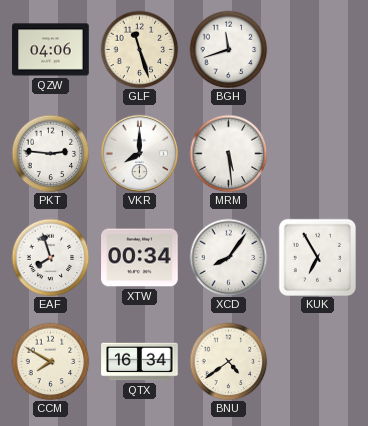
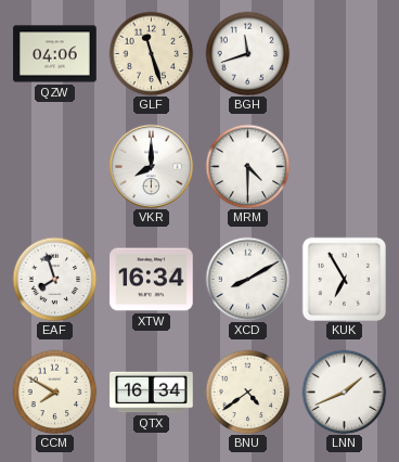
PKT: 2:46 -> none (50, 153)
MRM: 5:29 -> 4:30 (247, 166)
XTW: 00:34 -> 16:34 (152, 280)
XCD: 8:06 -> 8:10 (247, 279)
LNN: none -> 1:41 (344, 392)
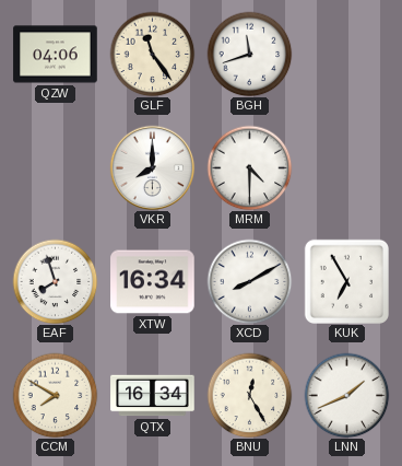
GLF: 11:27 -> 11:24 (152, 54)
BNU: 4:39 -> 12:25 (249, 395)
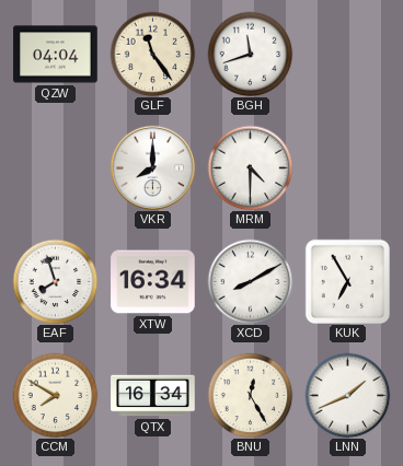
QZW: 04:06 -> 04:04 (56, 55)
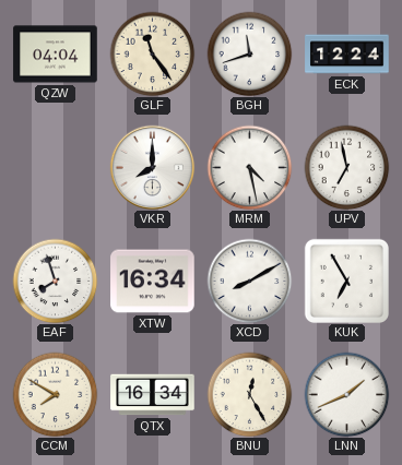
ECK: none -> 12:24 (347, 55)
MRM: 4:30 -> 4:28 (249, 167)
UPV: none -> 6:58 (346, 167)
